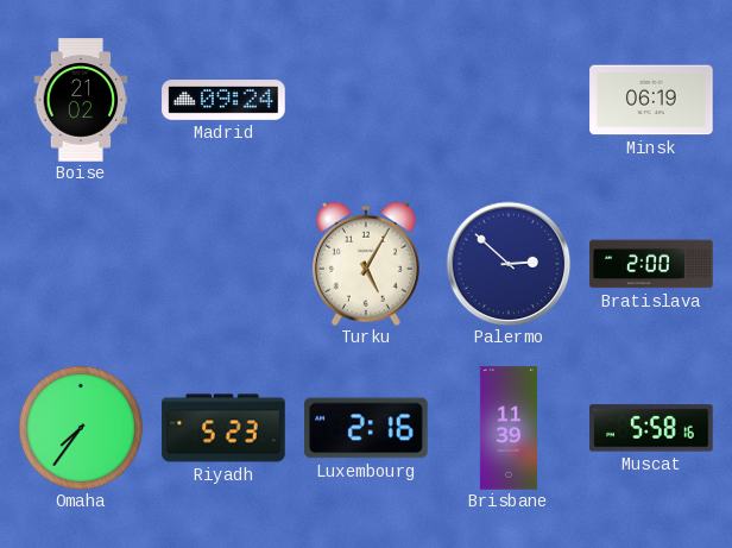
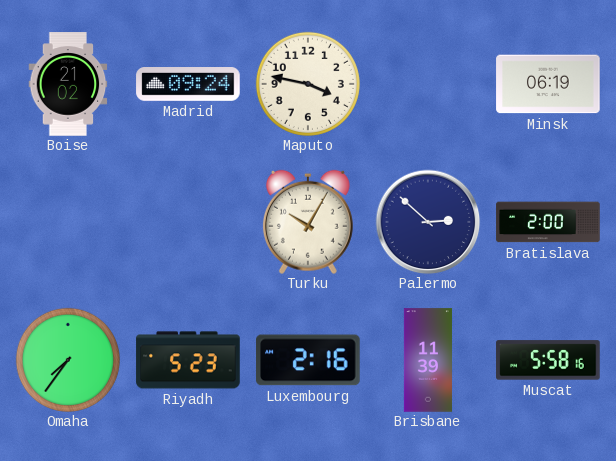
Maputo: none -> 3:47 (308, 84)
Turku: 5:05 -> 10:05 (308, 222)
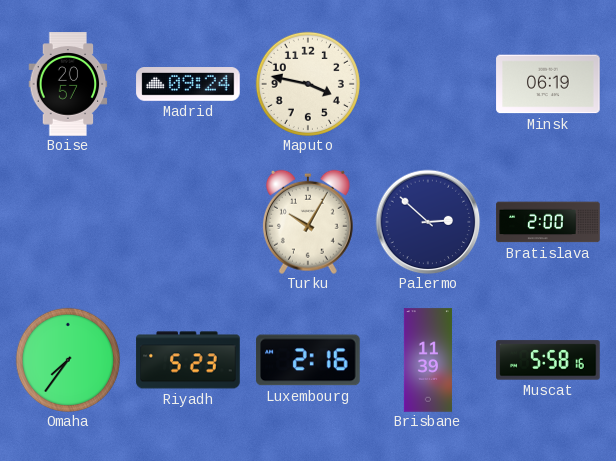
Boise: 21:02 -> 20:57 (68, 84)
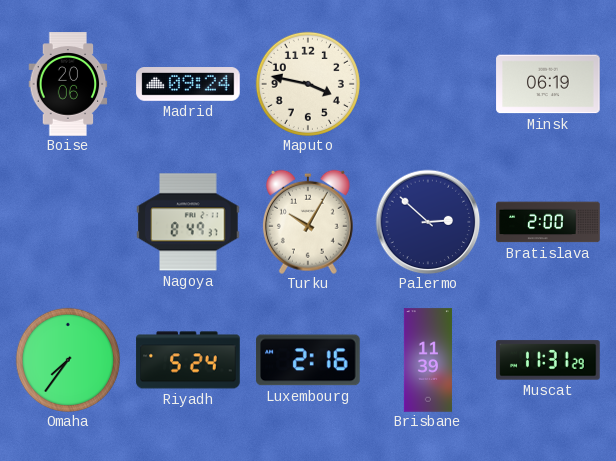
Boise: 20:57 -> 20:06 (68, 84)
Nagoya: none -> 8:49 (188, 222)
Riyadh: 5:23 -> 5:24 (188, 360)
Muscat: 5:58 -> 11:31 (548, 360)
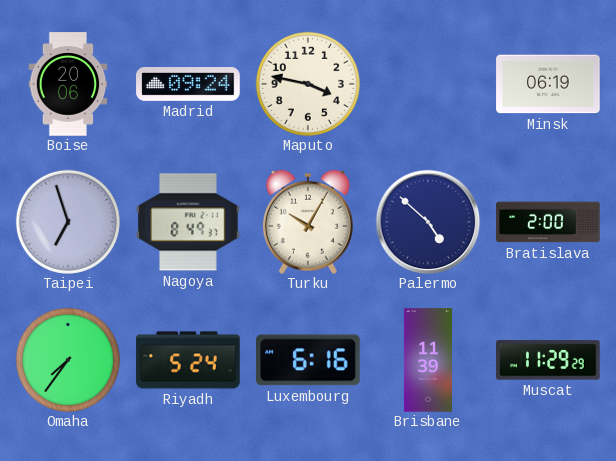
Taipei: none -> 6:57 (68, 222)
Palermo: 2:52 -> 4:52 (428, 222)
Luxembourg: 2:16 -> 6:16 (308, 360)
Muscat: 11:31 -> 11:29 (548, 360)
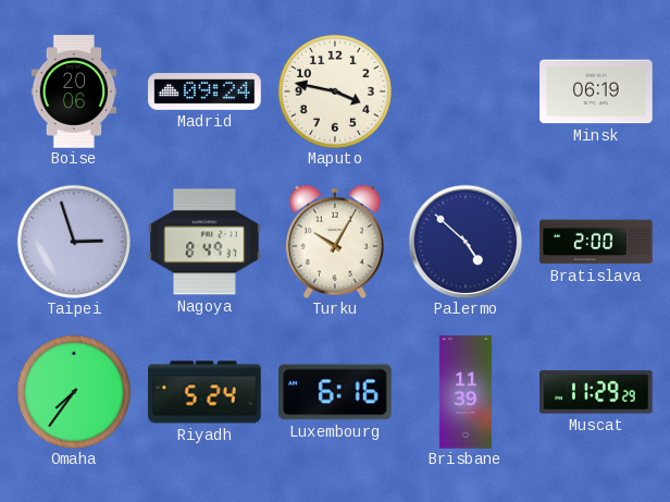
Taipei: 6:57 -> 2:57 (74, 242)
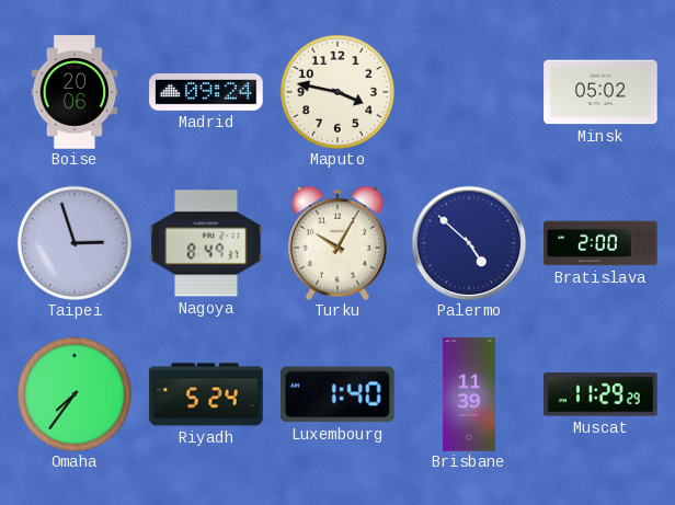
Minsk: 06:19 -> 05:02 (600, 92)
Luxembourg: 6:16 -> 1:40 (337, 394)
